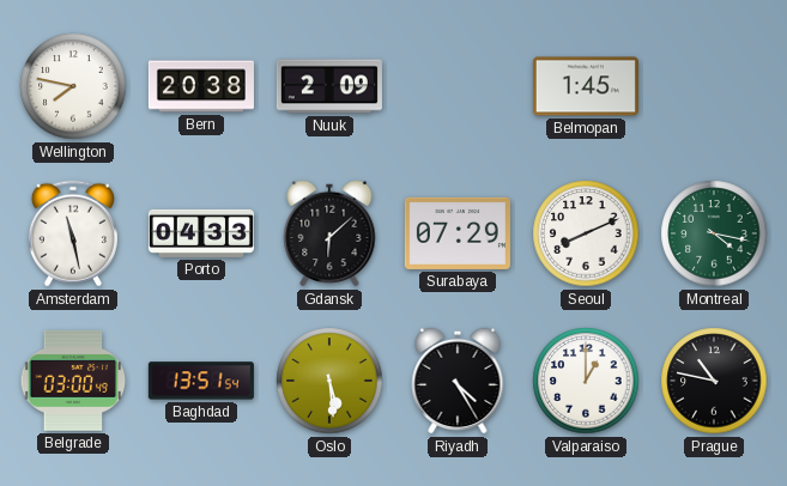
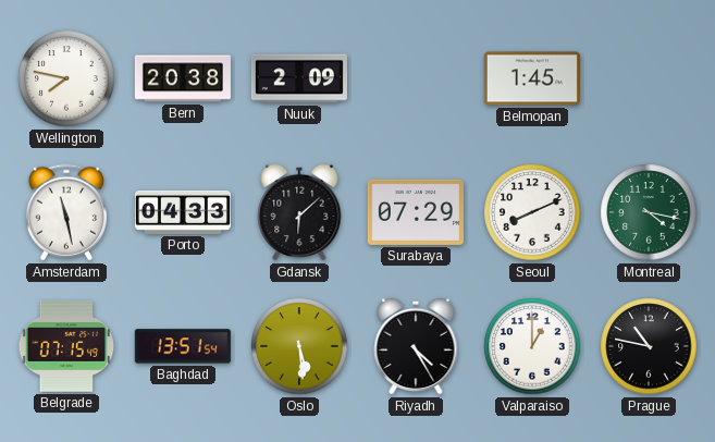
Belgrade: 03:00 -> 07:15 (66, 346)
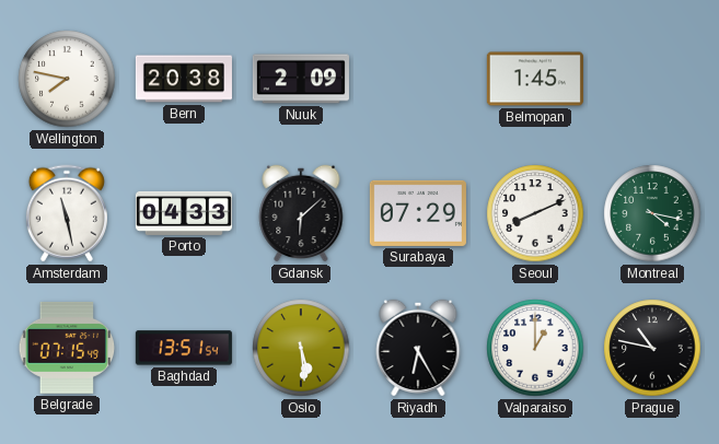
Riyadh: 4:25 -> 6:25 (418, 348)
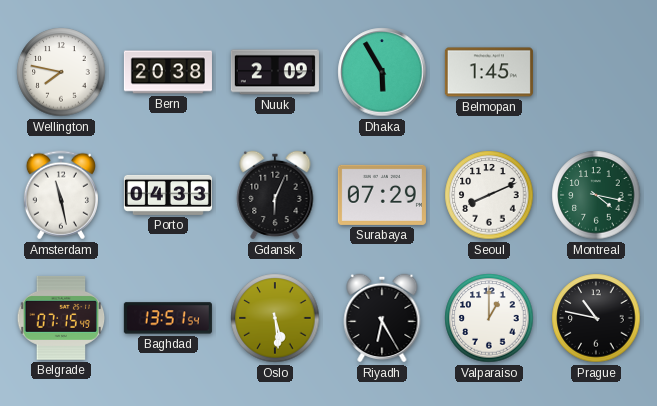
Dhaka: none -> 5:55 (382, 72)
Gdansk: 6:08 -> 6:04 (275, 195)
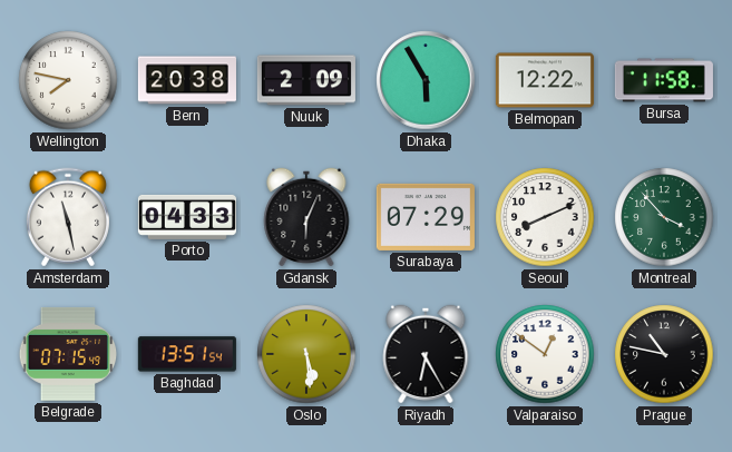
Belmopan: 1:45 -> 12:22 (545, 80)
Bursa: none -> 11:58 (664, 80)
Montreal: 4:17 -> 3:53 (664, 217)
Valparaiso: 1:00 -> 12:51 (545, 354)
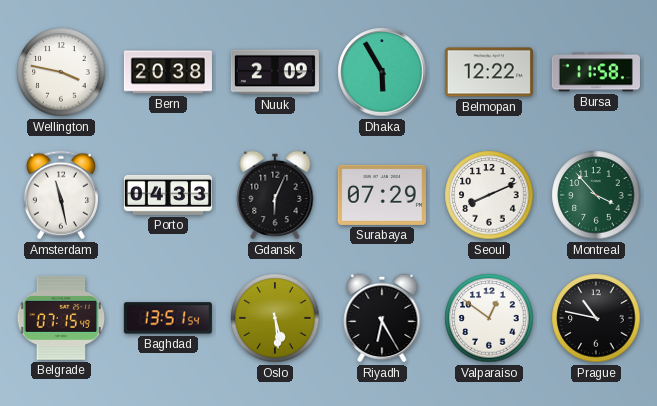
Wellington: 7:47 -> 3:47 (61, 72)
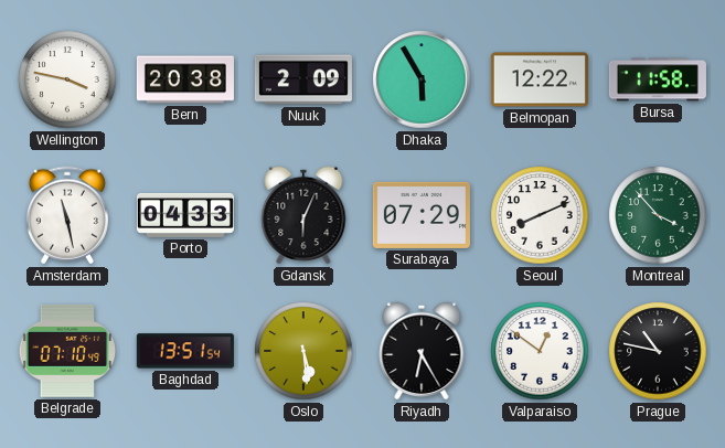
Belgrade: 07:15 -> 07:10 (67, 351)
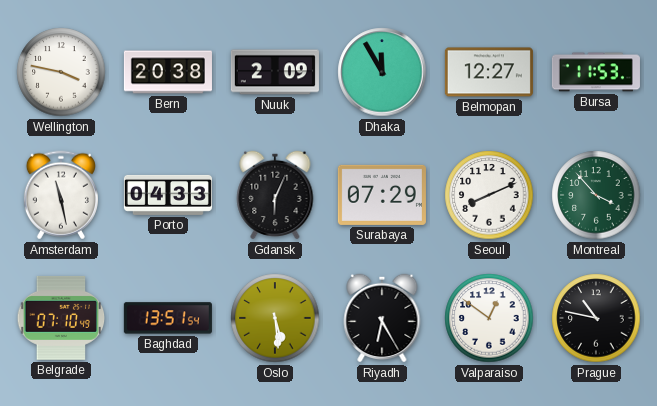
Dhaka: 5:55 -> 11:55 (382, 72)
Belmopan: 12:22 -> 12:27 (489, 72)
Bursa: 11:58 -> 11:53 (596, 72)
